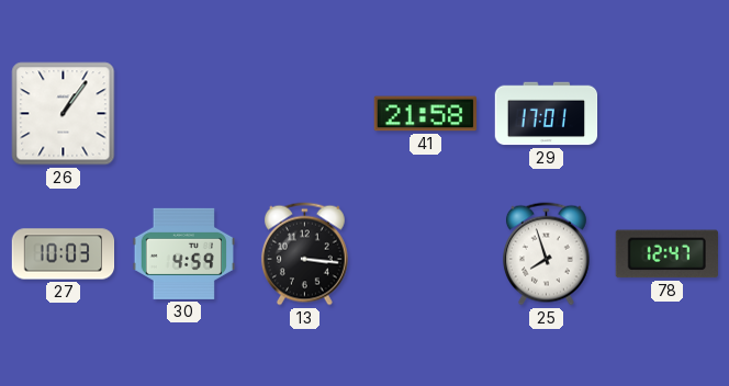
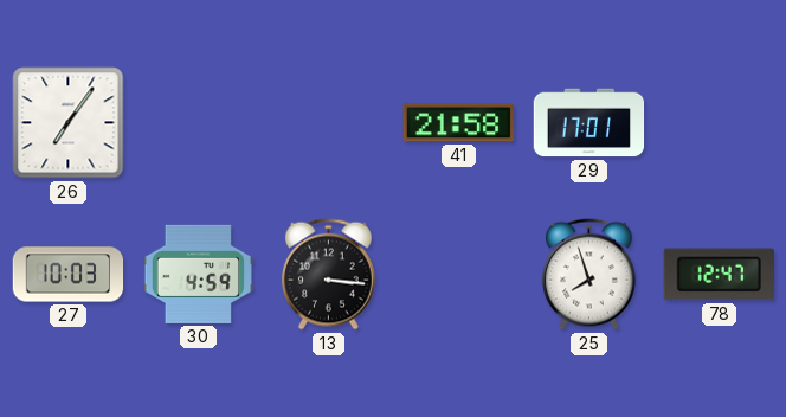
26: 1:06 -> 7:06 (69, 123)
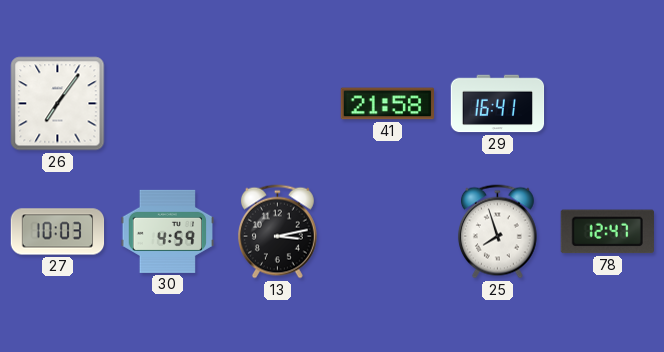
29: 17:01 -> 16:41 (498, 104)
13: 3:16 -> 3:13 (277, 232)
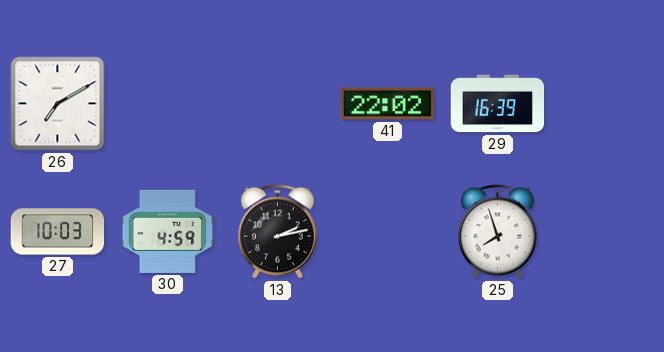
26: 7:06 -> 7:10 (58, 104)
41: 21:58 -> 22:02 (388, 104)
29: 16:41 -> 16:39 (498, 104)
13: 3:13 -> 2:13 (277, 232)
78: 12:47 -> none (607, 232)
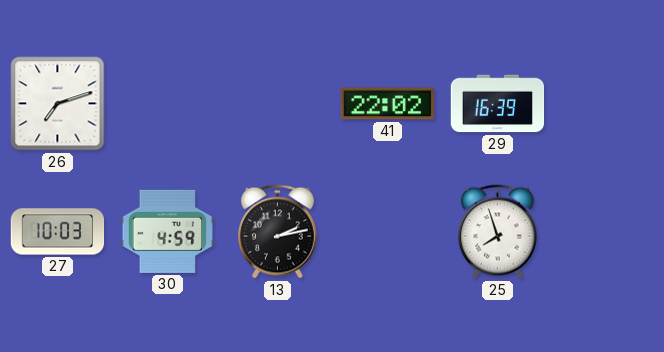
26: 7:10 -> 7:12 (58, 104)
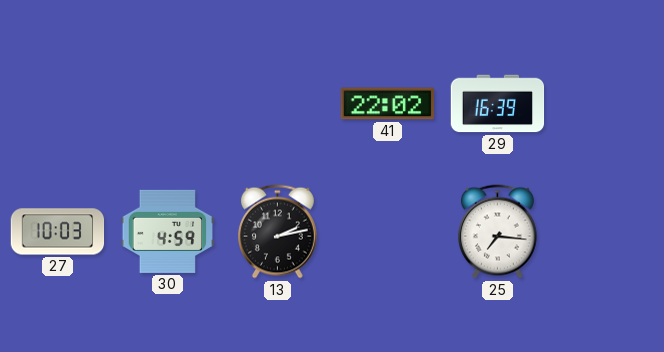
26: 7:12 -> none (58, 104)
25: 7:57 -> 7:16 (497, 232)
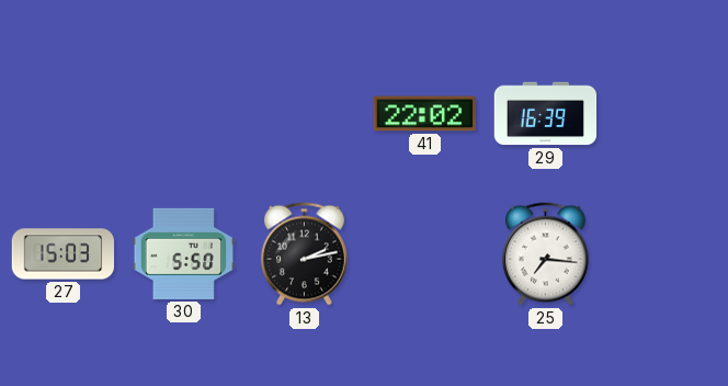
27: 10:03 -> 15:03 (64, 254)
30: 4:59 -> 5:50 (184, 253)
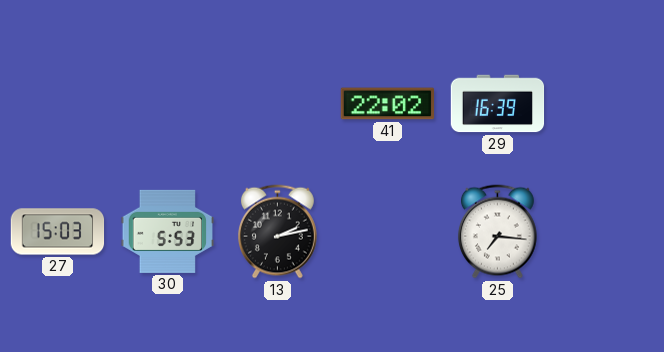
30: 5:50 -> 5:53 (168, 231)
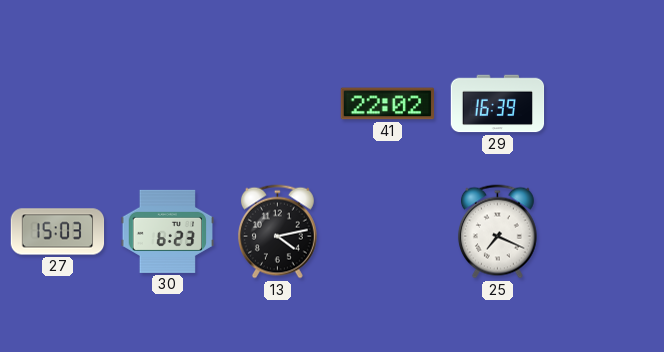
30: 5:53 -> 6:23 (168, 231)
13: 2:13 -> 4:13 (277, 232)
25: 7:16 -> 7:19 (497, 232)
